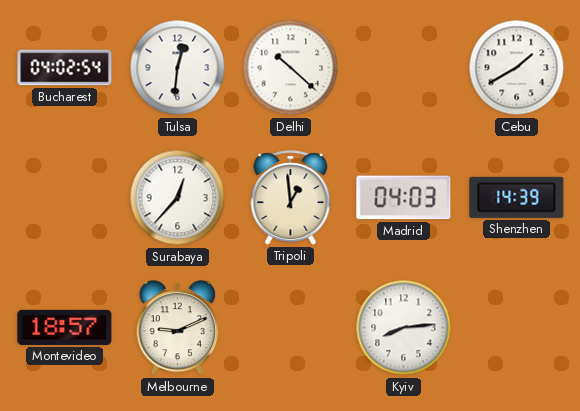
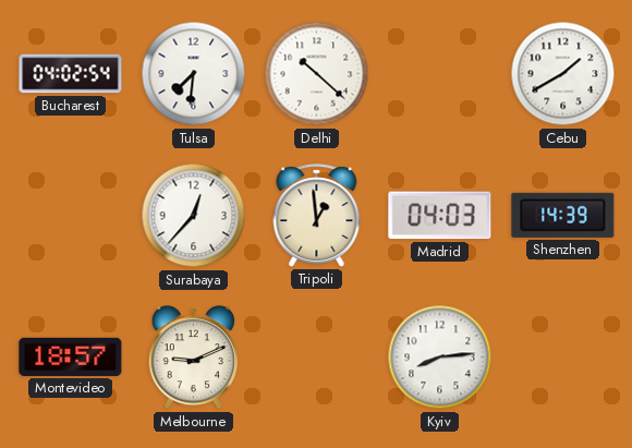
Tulsa: 12:31 -> 7:31 (194, 74)
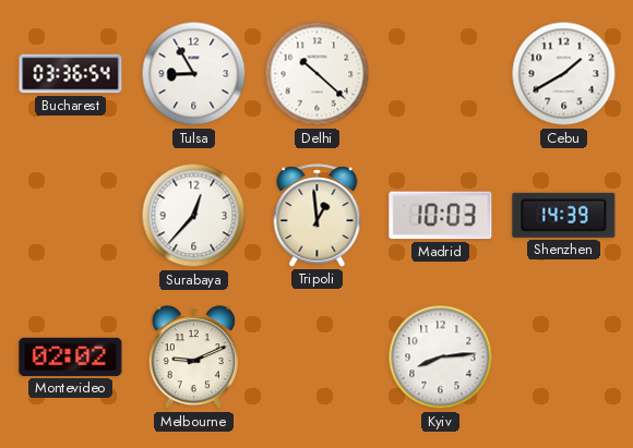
Bucharest: 04:02 -> 03:36 (71, 74)
Tulsa: 7:31 -> 8:55 (194, 74)
Madrid: 04:03 -> 10:03 (441, 216)
Montevideo: 18:57 -> 02:02 (71, 356)
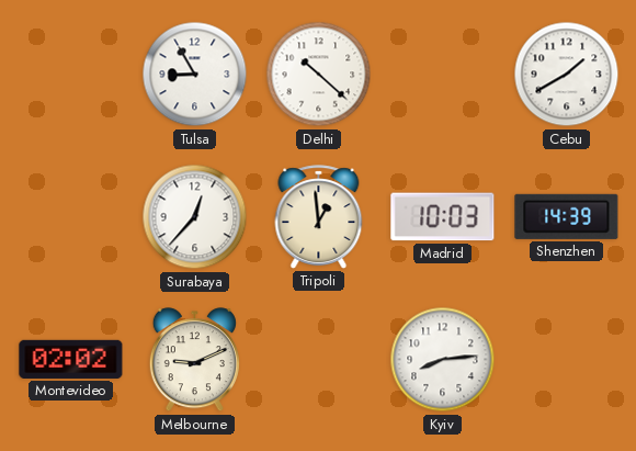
Bucharest: 03:36 -> none (71, 74)
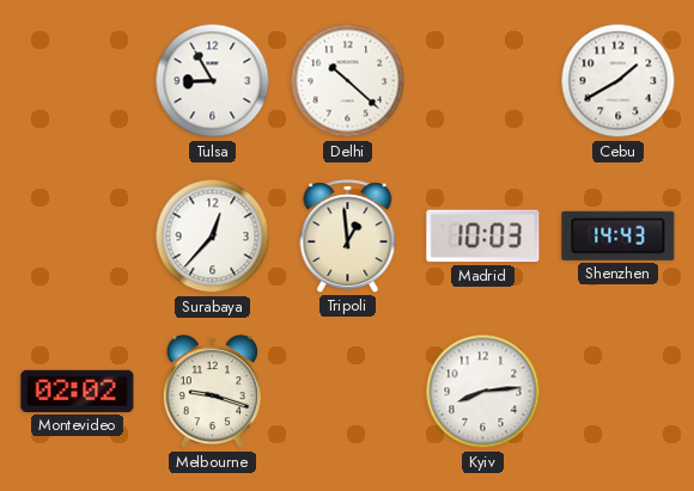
Shenzhen: 14:39 -> 14:43 (619, 235)
Melbourne: 9:11 -> 9:18 (212, 392)
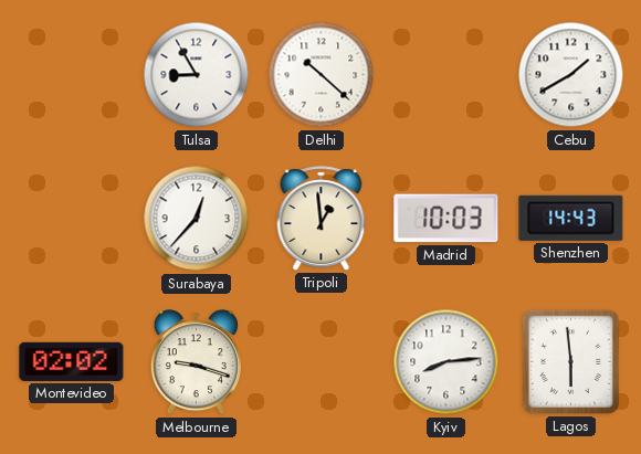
Lagos: none -> 5:59 (570, 361)
